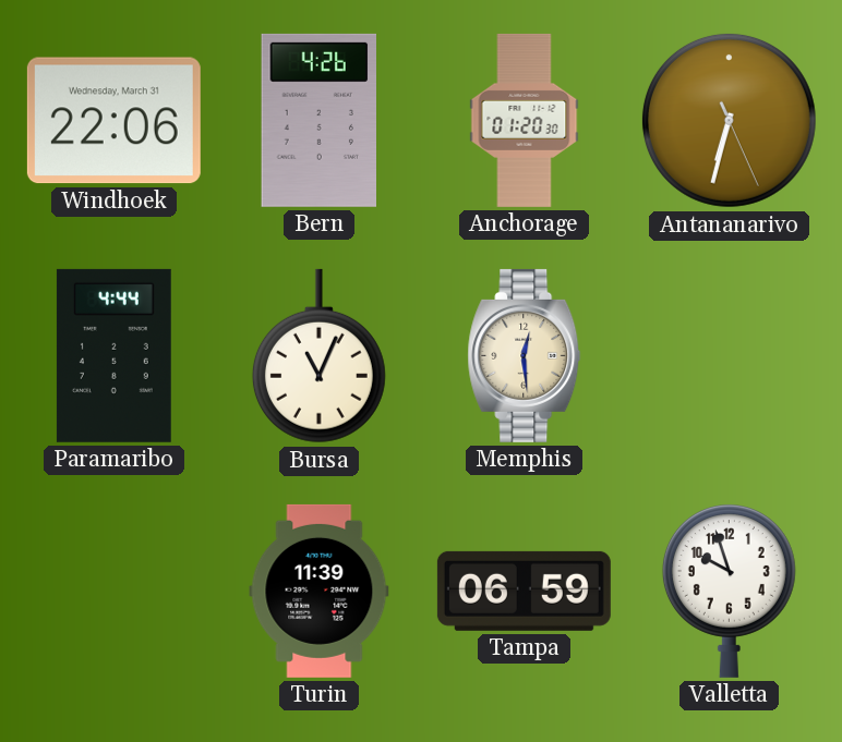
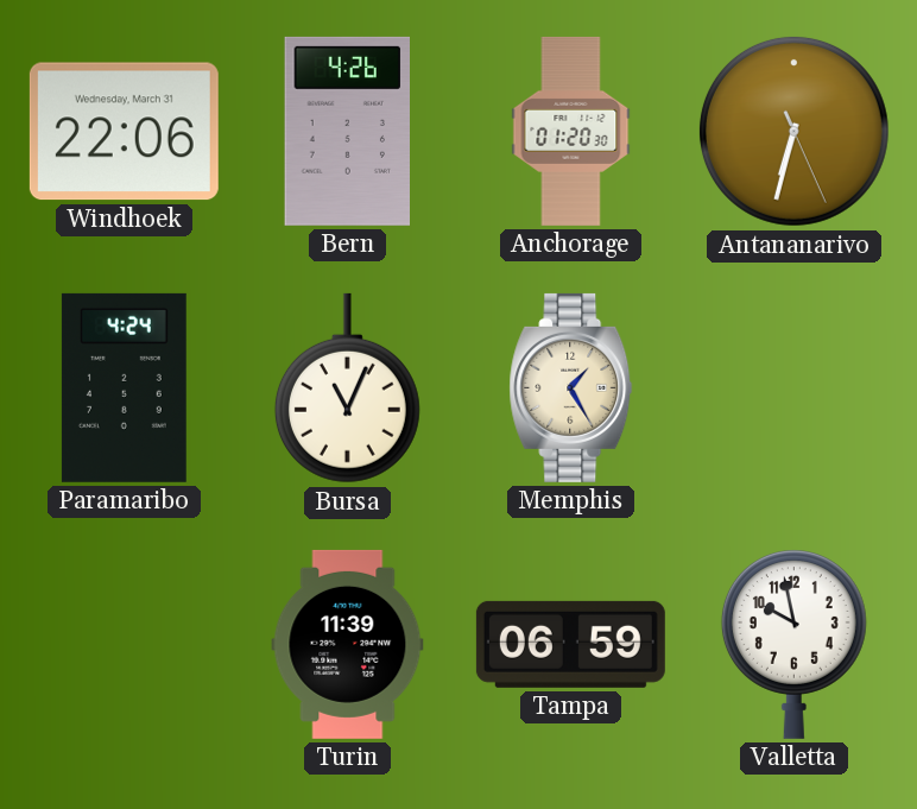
Paramaribo: 4:44 -> 4:24 (124, 387)
Memphis: 12:29 -> 1:25 (571, 387)
Valletta: 9:57 -> 9:58 (793, 645)
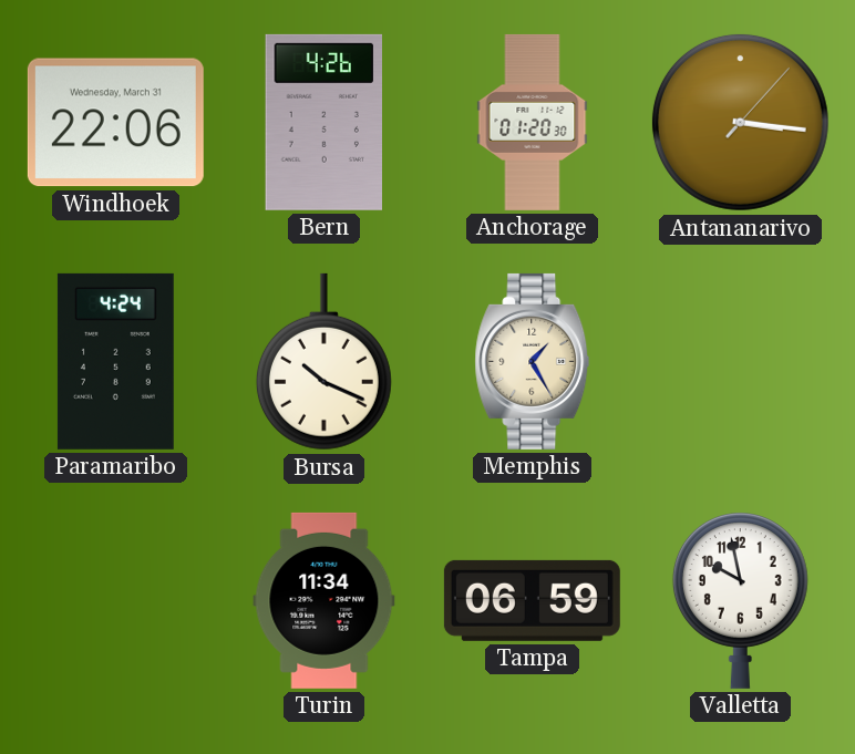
Antananarivo: 6:32 -> 3:16 (740, 122)
Bursa: 11:04 -> 10:19 (323, 362)
Turin: 11:39 -> 11:34 (325, 600)
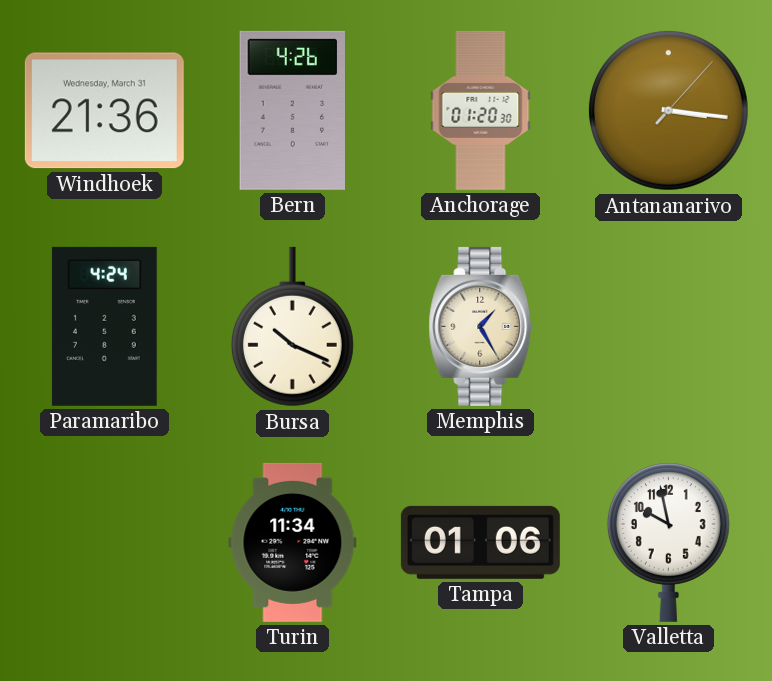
Windhoek: 22:06 -> 21:36 (104, 111)
Tampa: 06:59 -> 01:06 (480, 542)
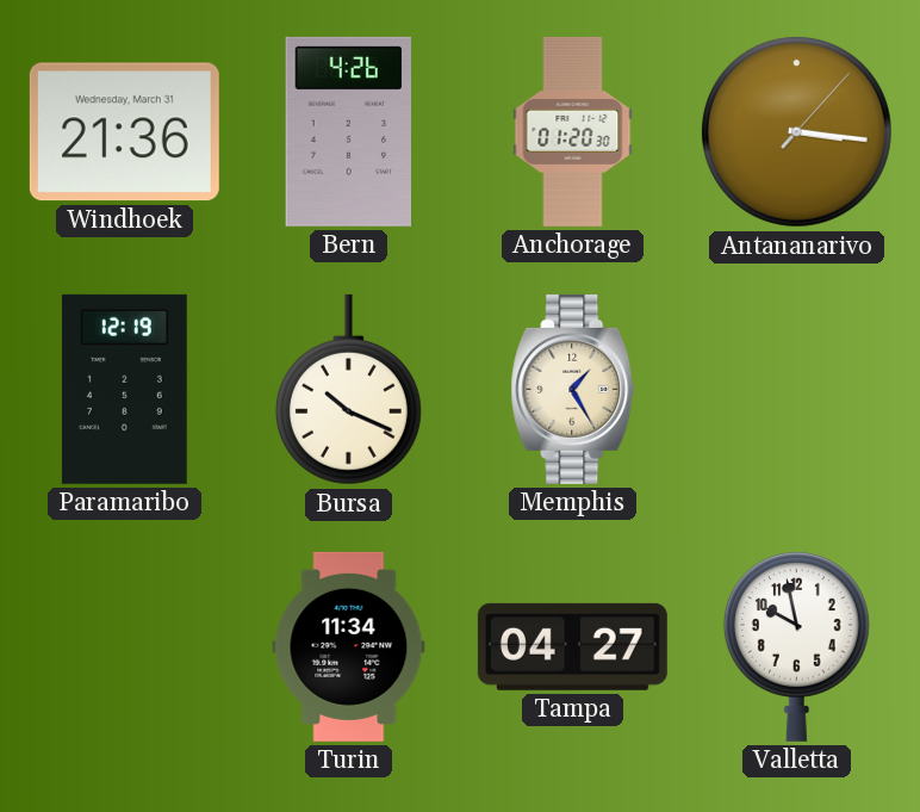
Paramaribo: 4:24 -> 12:19 (124, 389)
Tampa: 01:06 -> 04:27 (572, 646)
